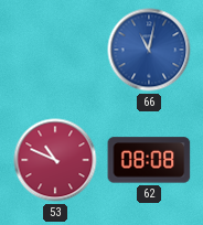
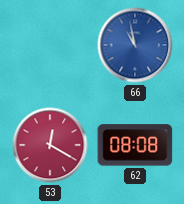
66: 11:02 -> 10:58 (135, 45)
53: 10:49 -> 12:20 (50, 145)
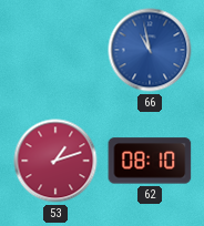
53: 12:20 -> 1:12 (55, 161)
62: 08:08 -> 08:10 (150, 161)
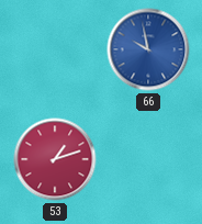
66: 10:58 -> 9:58 (148, 49)
62: 08:10 -> none (150, 161)
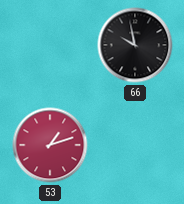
66 dial: blue -> black (135, 45)
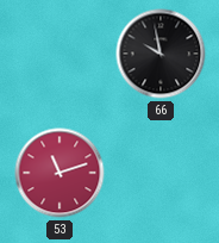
53: 1:12 -> 11:12 (60, 173)
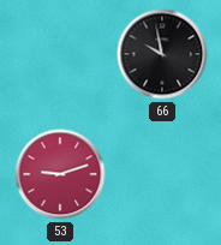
53: 11:12 -> 9:12 (60, 174)
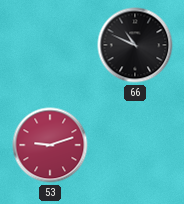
66: 9:58 -> 10:49 (135, 45)
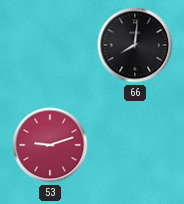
66: 10:49 -> 8:01 (135, 45)
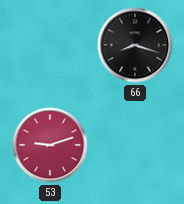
66: 8:01 -> 8:18 (135, 45)
